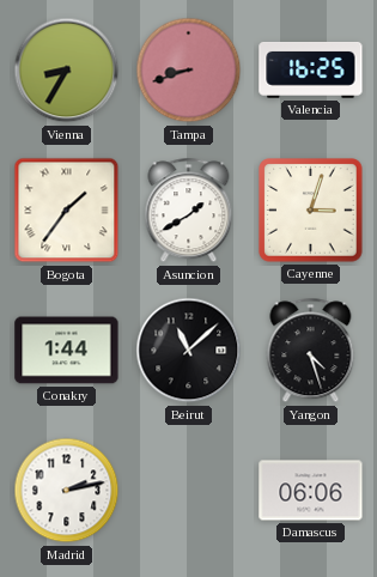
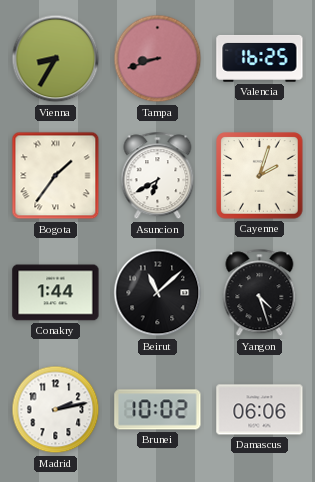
Asuncion: 1:40 -> 6:40 (158, 176)
Cayenne: 3:03 -> 2:03 (260, 176)
Brunei: none -> 10:02 (158, 410)
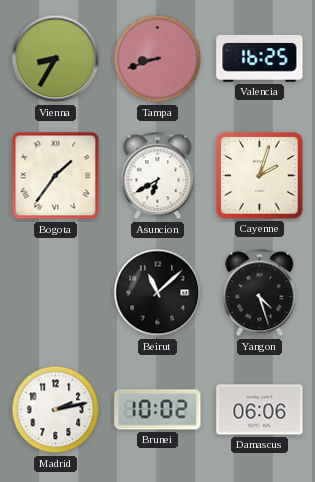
Conakry: 1:44 -> none (56, 293)
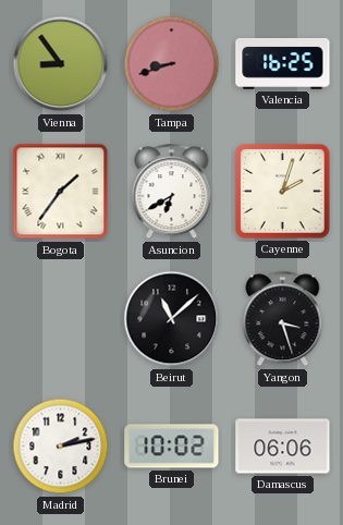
Vienna: 8:35 -> 8:54 (61, 64)
Yangon: 4:27 -> 3:27 (283, 319)
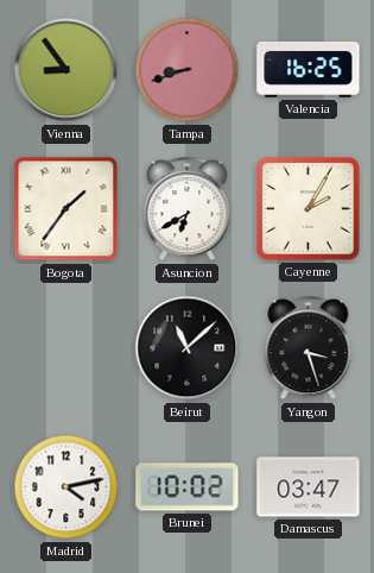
Cayenne: 2:03 -> 2:05 (309, 209)
Madrid: 2:13 -> 4:13 (66, 487)
Damascus: 06:06 -> 03:47 (309, 487)
